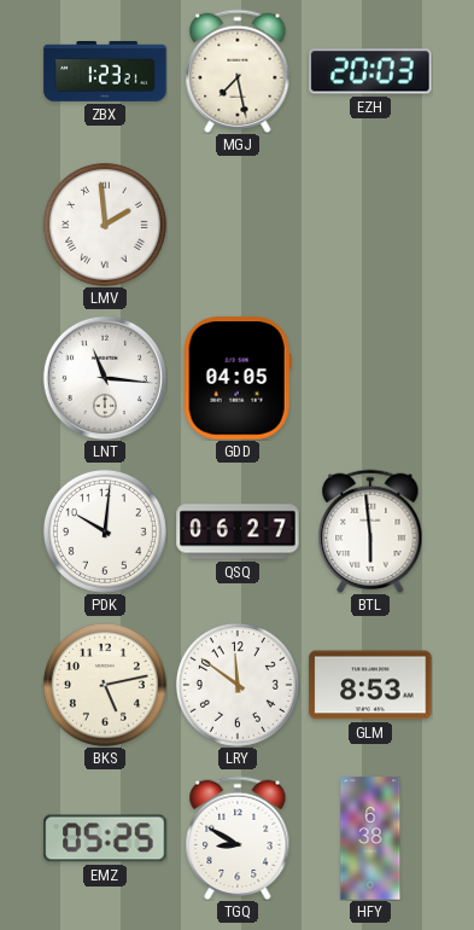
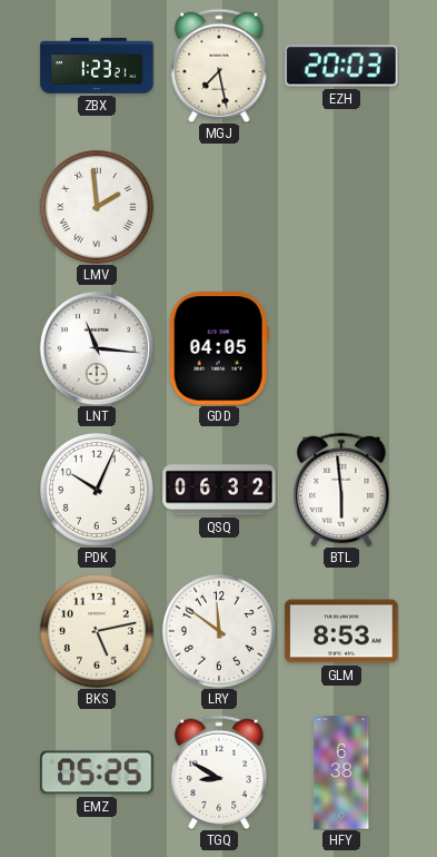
PDK: 10:01 -> 10:04 (97, 490)
QSQ: 06:27 -> 06:32 (219, 490)
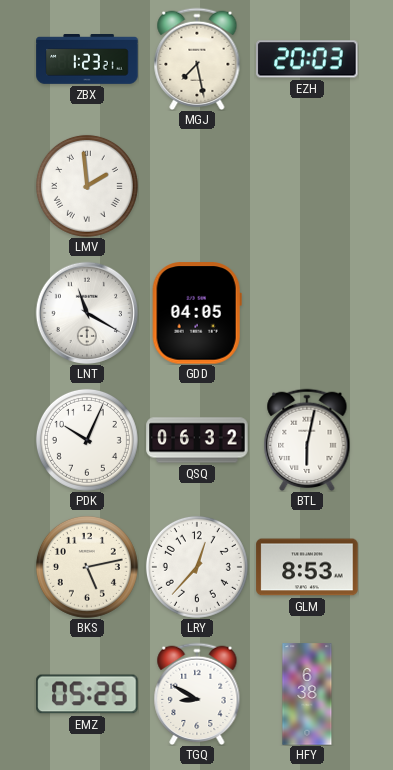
LNT: 11:16 -> 11:20 (86, 312)
BTL: 5:59 -> 6:02 (307, 439)
LRY: 11:51 -> 12:37 (197, 567)
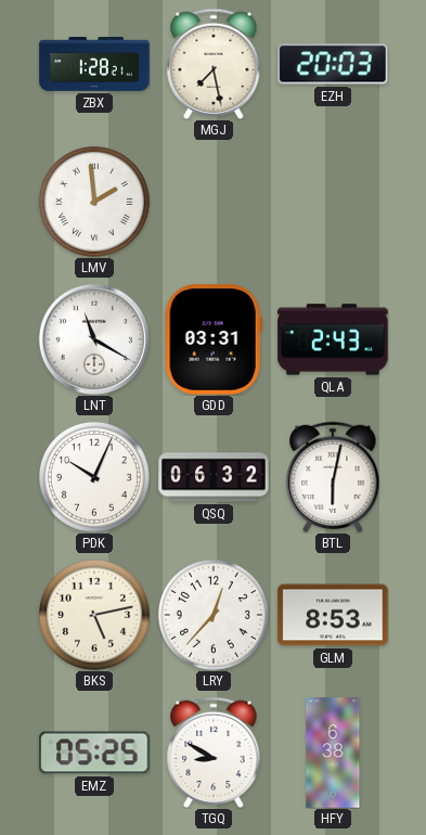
ZBX: 1:23 -> 1:28 (94, 65)
GDD: 04:05 -> 03:31 (214, 339)
QLA: none -> 2:43 (333, 339)
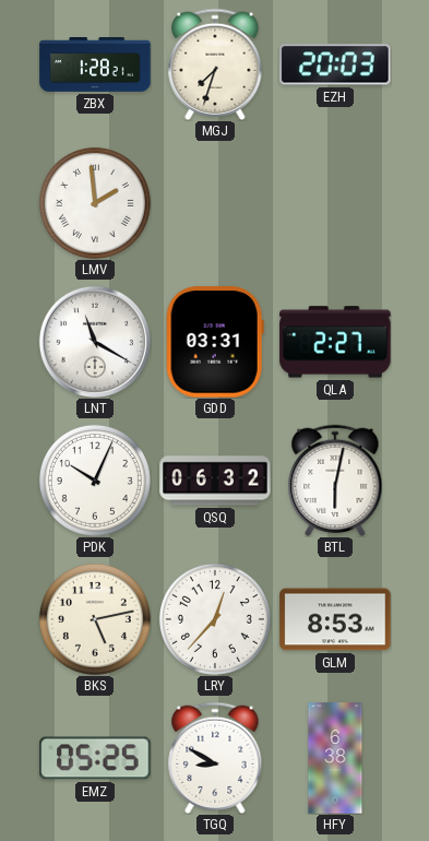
MGJ: 7:28 -> 7:33 (215, 63)
QLA: 2:43 -> 2:27 (335, 342)
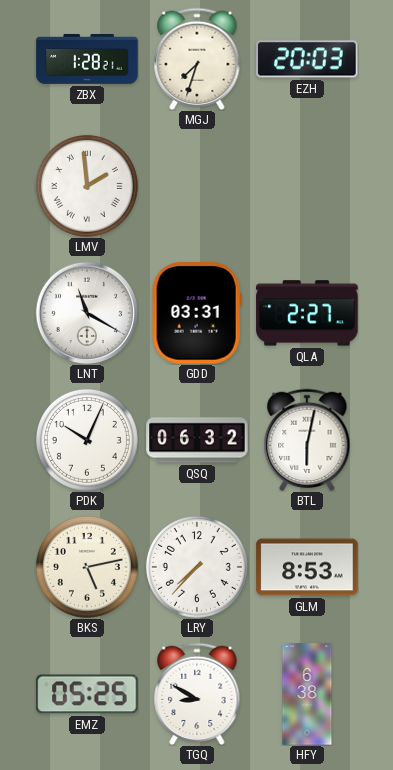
LRY: 12:37 -> 7:37 (197, 567)
